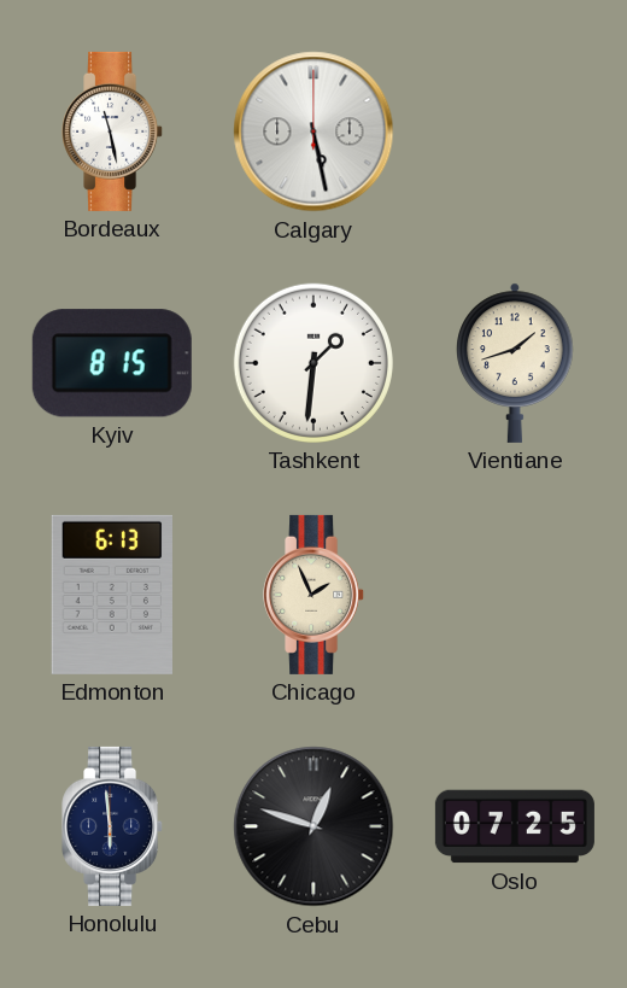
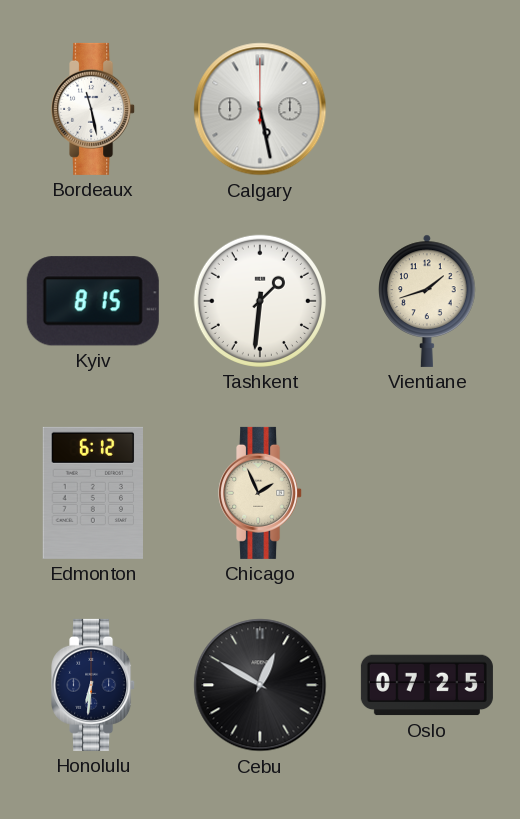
Edmonton: 6:13 -> 6:12 (92, 493)
Honolulu: 5:59 -> 6:31 (94, 685)
Cebu: 12:48 -> 12:50 (260, 685)
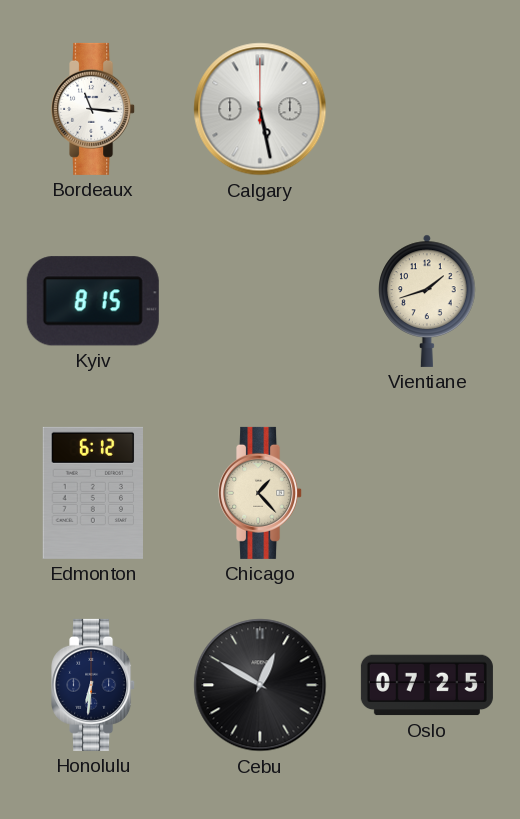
Bordeaux: 11:28 -> 11:16 (94, 109)
Tashkent: 1:31 -> none (260, 301)
Chicago: 1:56 -> 1:23 (261, 493)
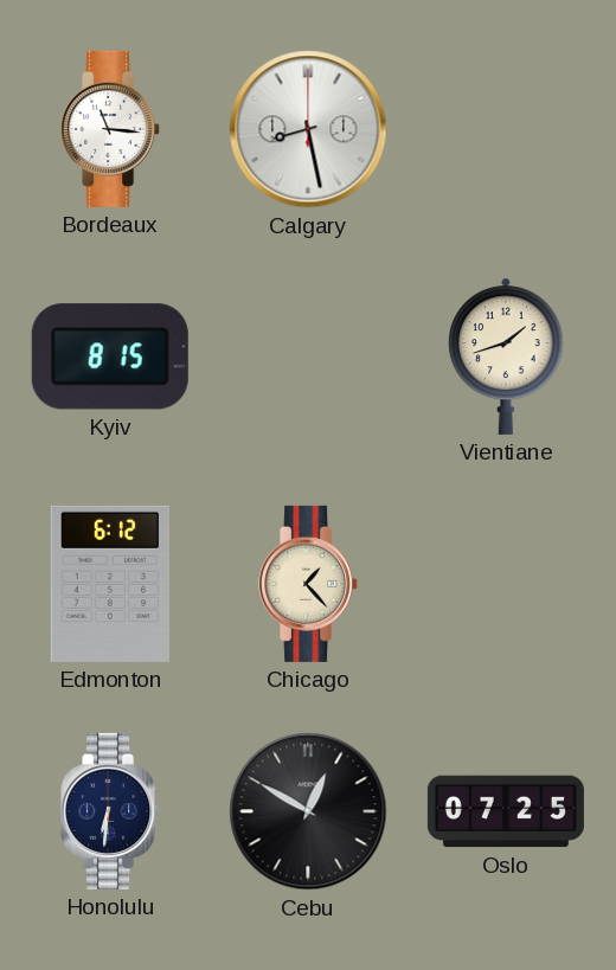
Calgary: 5:28 -> 8:28 (308, 129)
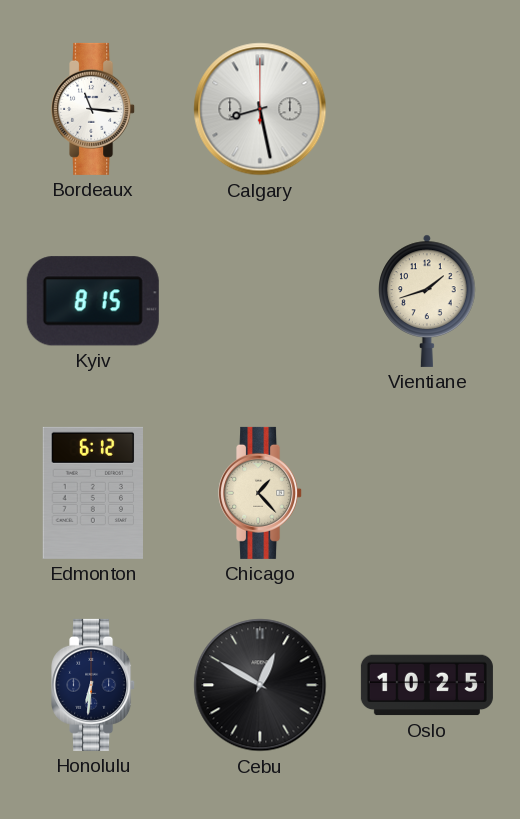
Oslo: 07:25 -> 10:25 (427, 685)
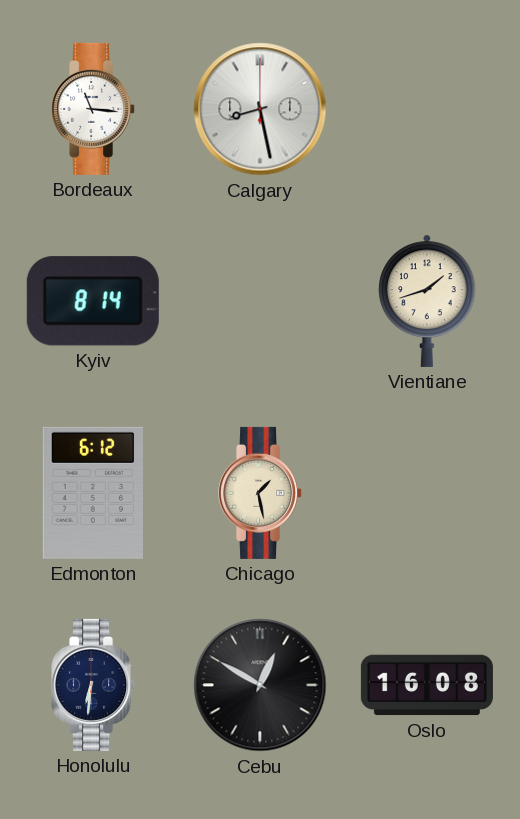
Kyiv: 8:15 -> 8:14 (93, 301)
Chicago: 1:23 -> 1:28 (261, 493)
Oslo: 10:25 -> 16:08 (427, 685)
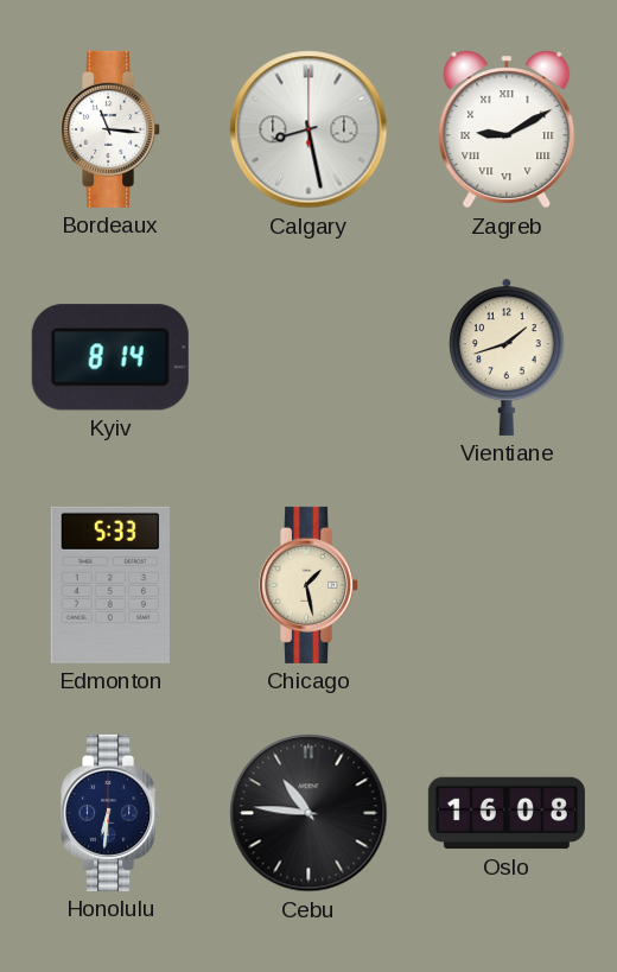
Zagreb: none -> 9:10 (507, 129)
Edmonton: 6:12 -> 5:33 (109, 585)
Cebu: 12:50 -> 10:46 (308, 813)
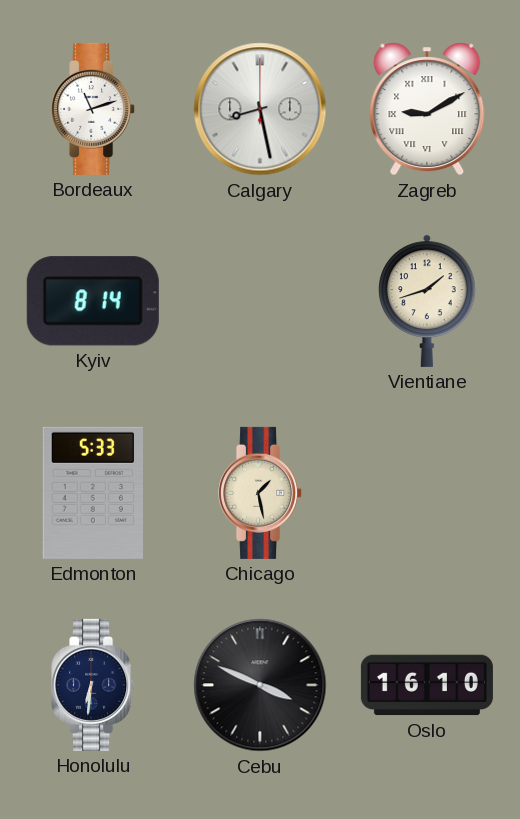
Bordeaux: 11:16 -> 11:12 (94, 109)
Cebu: 10:46 -> 3:49 (260, 685)
Oslo: 16:08 -> 16:10 (427, 685)
